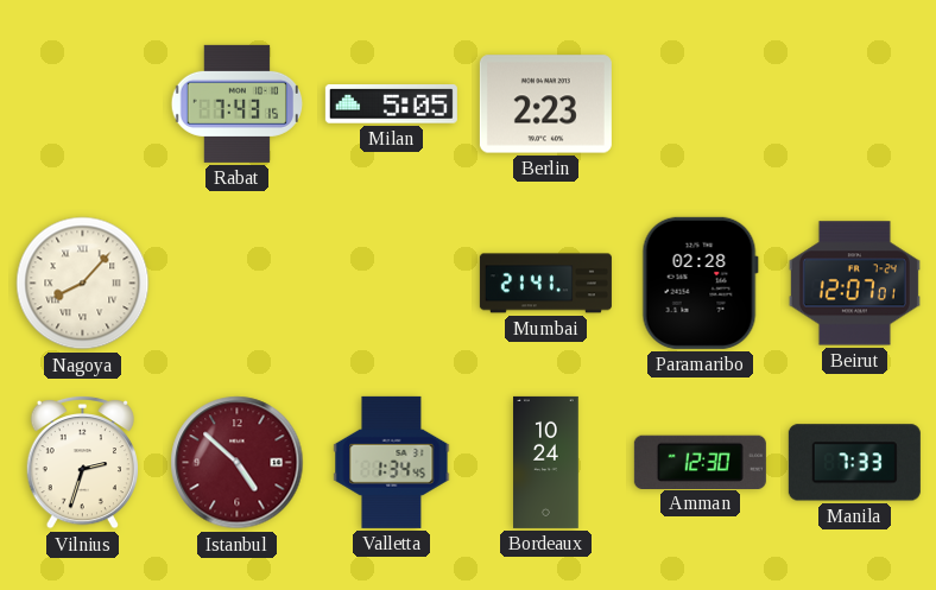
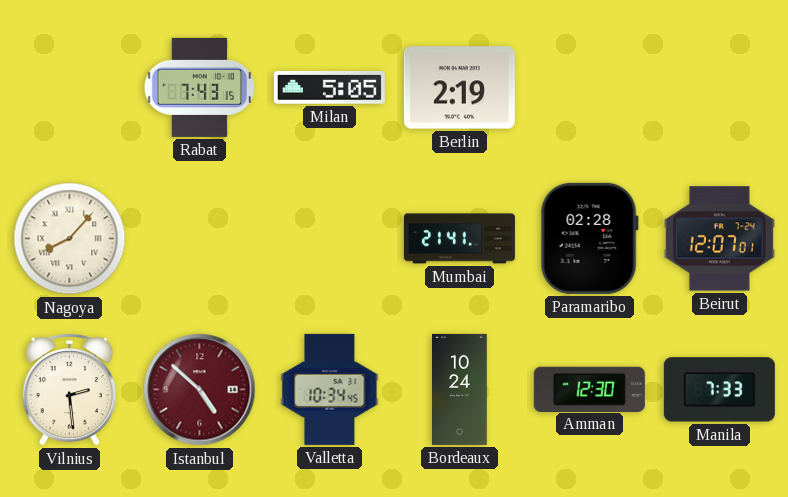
Berlin: 2:23 -> 2:19 (459, 88)
Vilnius: 2:33 -> 2:29 (69, 389)
Valletta: 1:34 -> 10:34 (330, 389)
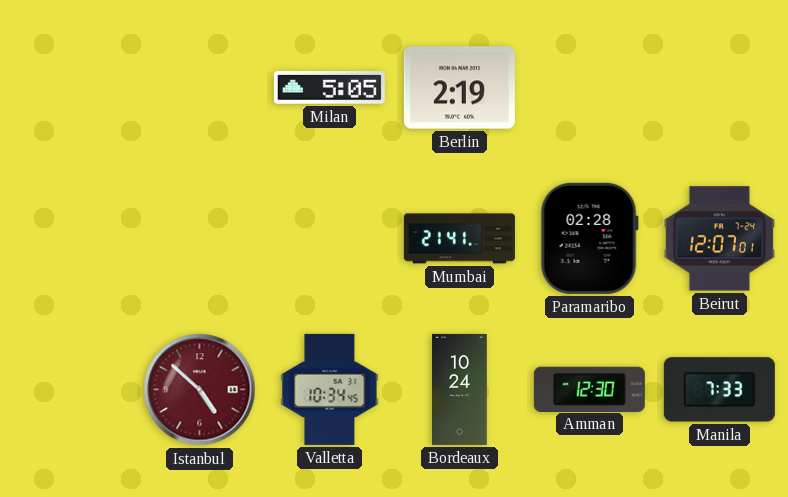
Rabat: 7:43 -> none (200, 87)
Nagoya: 8:07 -> none (70, 239)
Vilnius: 2:29 -> none (69, 389)
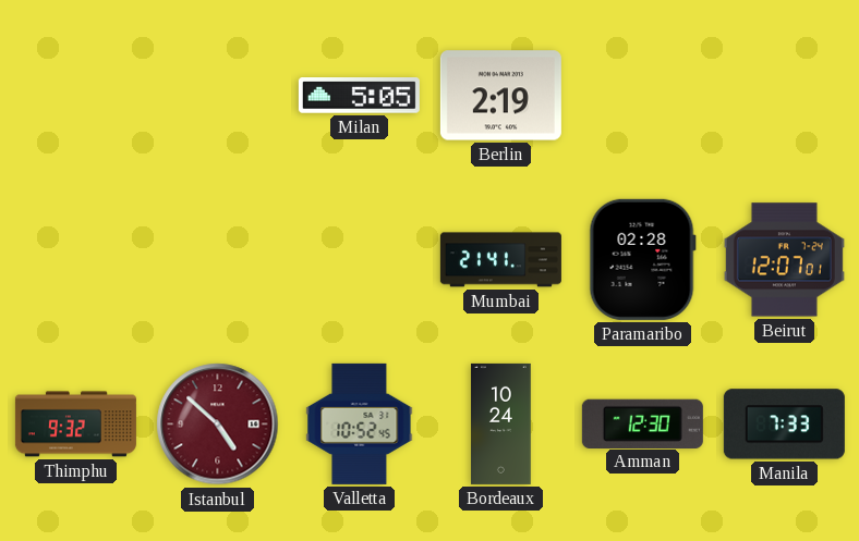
Thimphu: none -> 9:32 (75, 425)
Valletta: 10:34 -> 10:52 (360, 423)
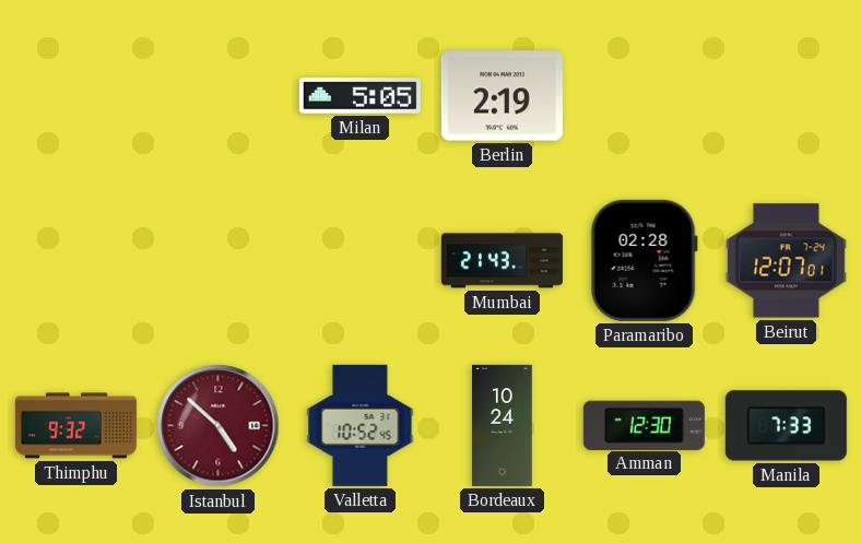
Mumbai: 21:41 -> 21:43 (502, 261)
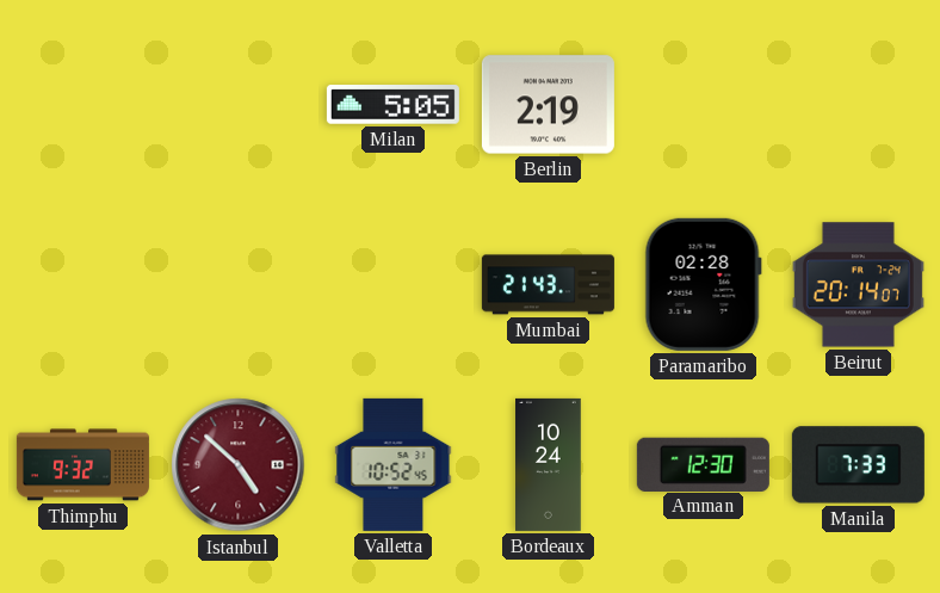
Beirut: 12:07 -> 20:14 (858, 285)
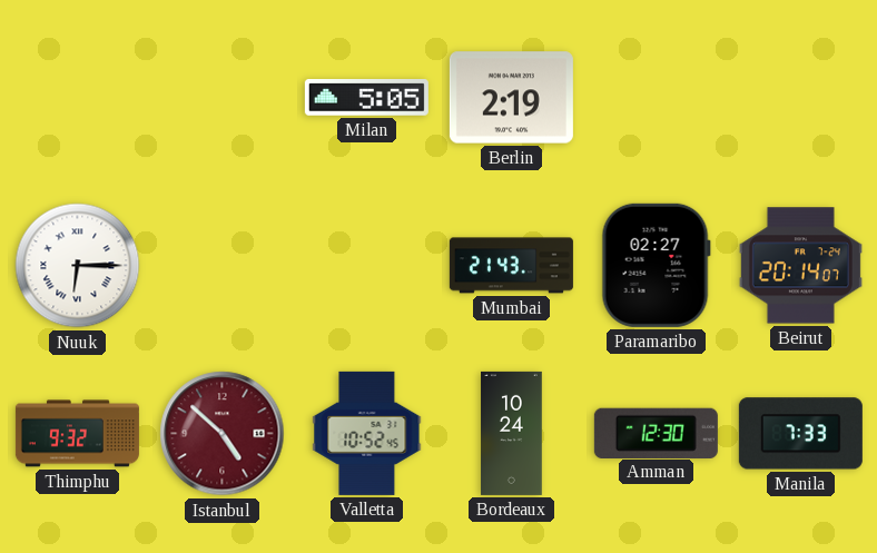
Nuuk: none -> 6:15 (78, 266)
Paramaribo: 02:28 -> 02:27 (656, 265)
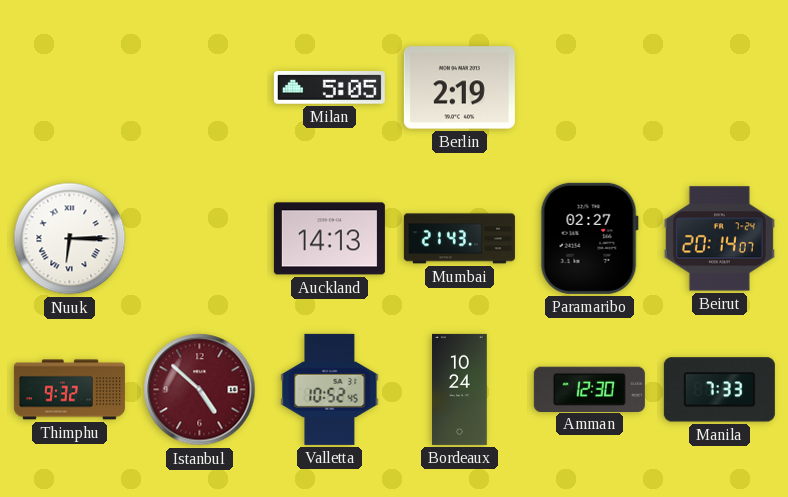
Auckland: none -> 14:13 (329, 239)
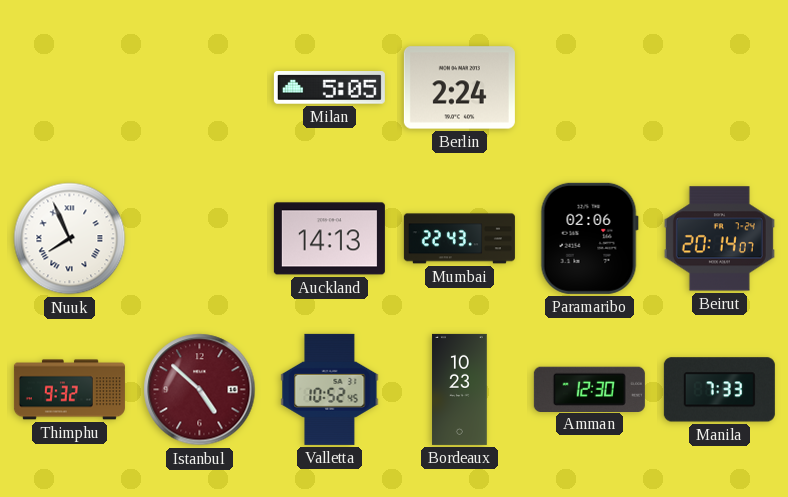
Berlin: 2:19 -> 2:24 (459, 88)
Nuuk: 6:15 -> 7:56 (70, 239)
Mumbai: 21:43 -> 22:43 (459, 239)
Paramaribo: 02:27 -> 02:06 (589, 238)
Bordeaux: 10:24 -> 10:23 (460, 389)
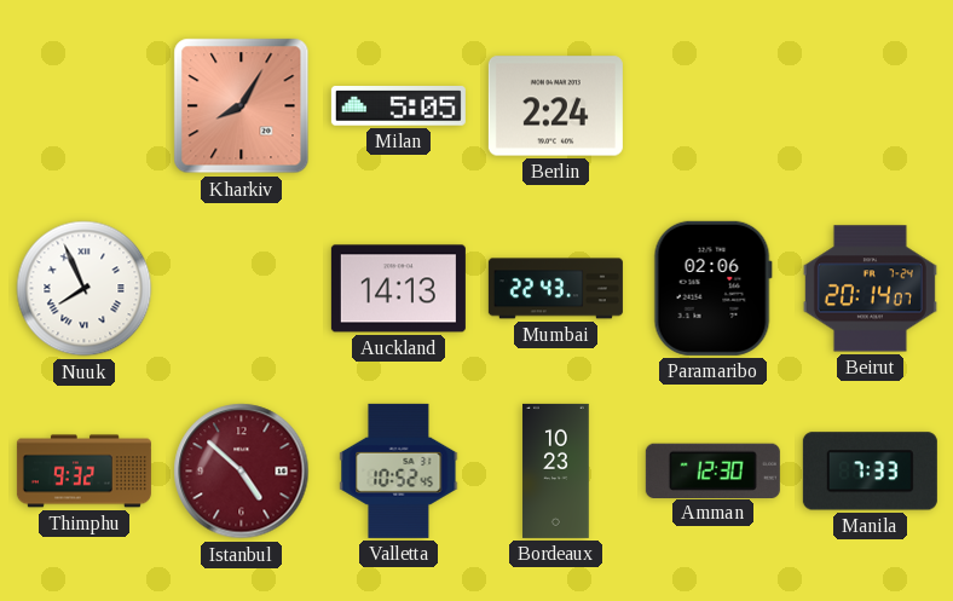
Kharkiv: none -> 8:05 (242, 106)
